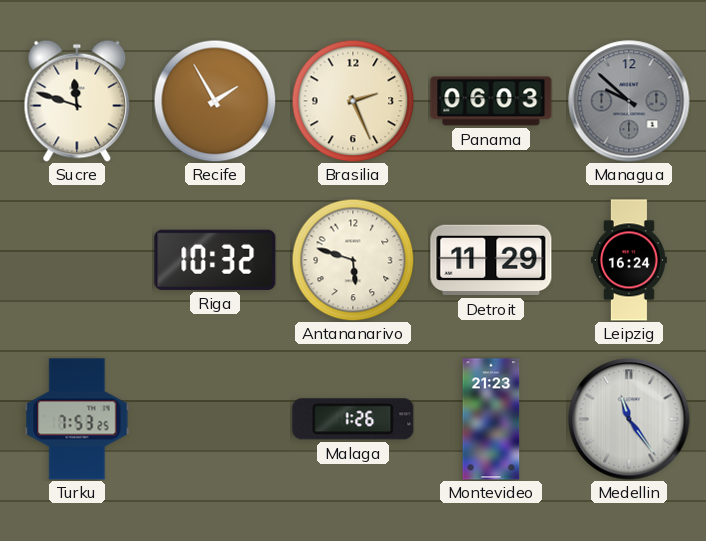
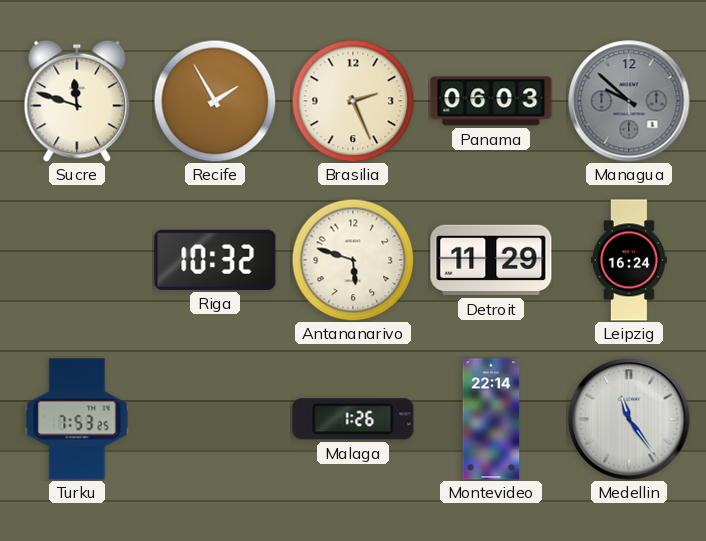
Montevideo: 21:23 -> 22:14 (491, 419)
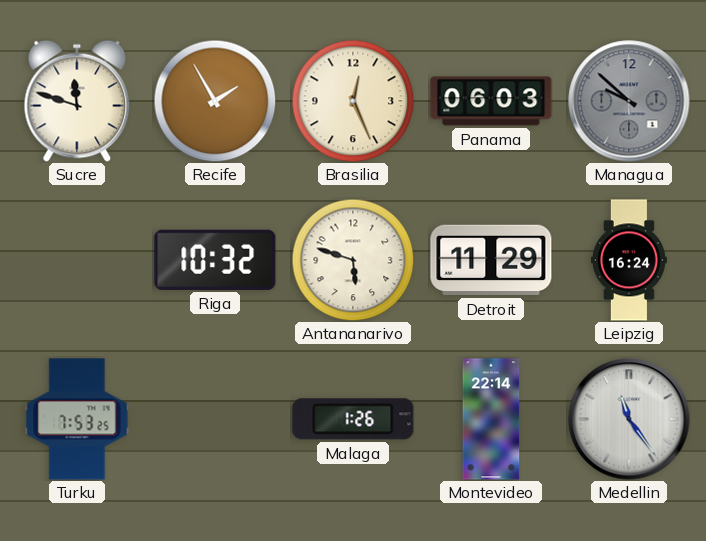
Brasilia: 2:26 -> 12:26 (353, 101)
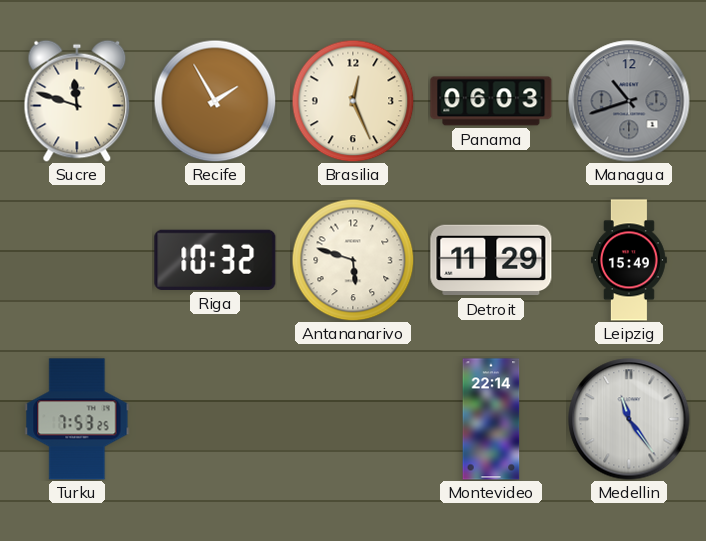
Managua: 9:52 -> 10:42 (629, 101)
Leipzig: 16:24 -> 15:49 (629, 260)
Malaga: 1:26 -> none (353, 419)
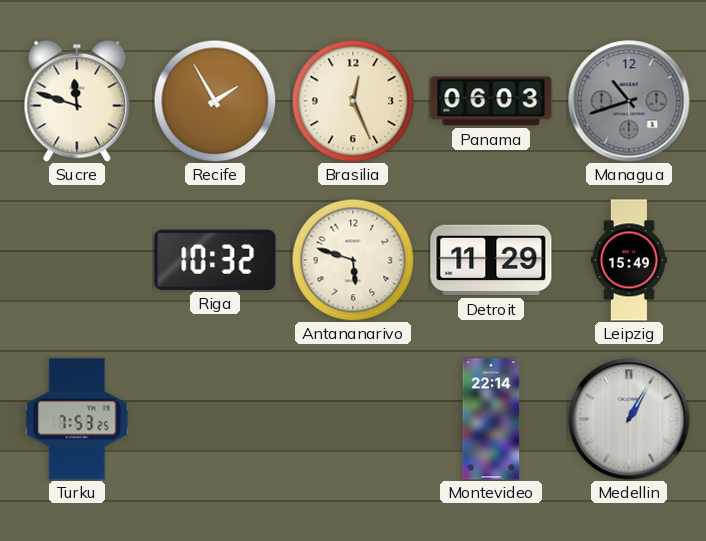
Medellin: 11:24 -> 1:05 (629, 419)
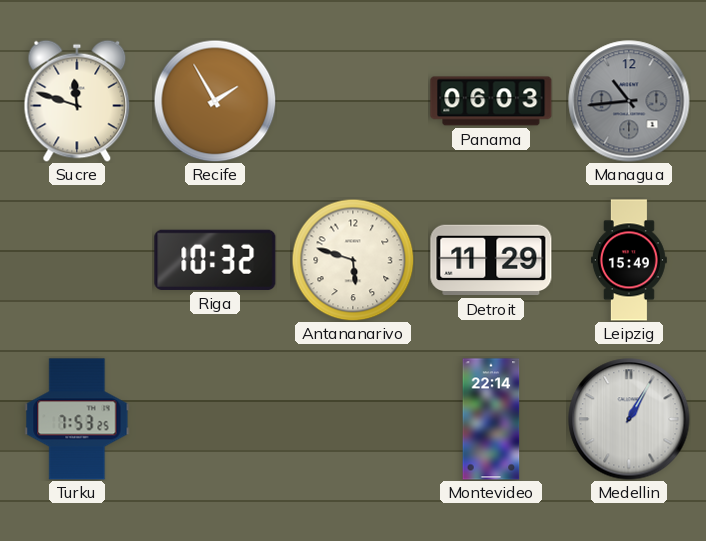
Brasilia: 12:26 -> none (353, 101)
Managua: 10:42 -> 10:44 (629, 101)
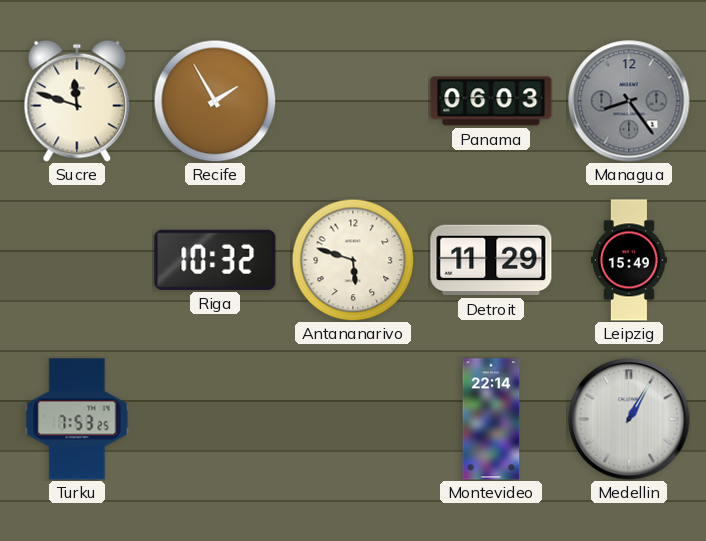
Managua: 10:44 -> 8:24 (629, 101)
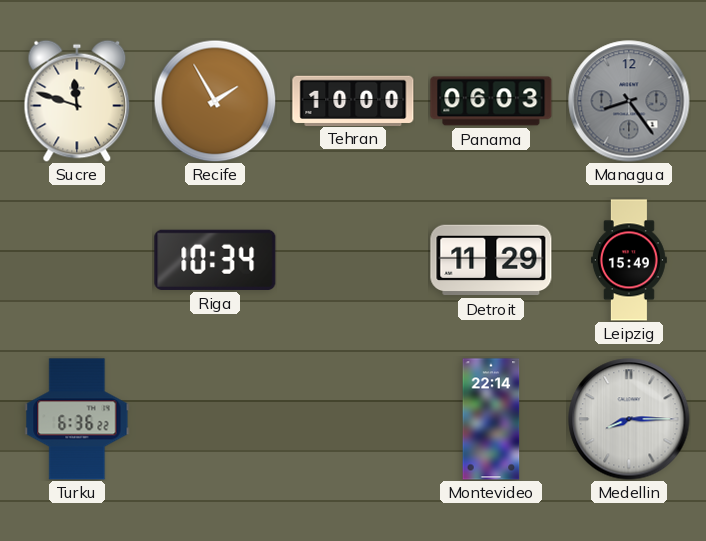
Tehran: none -> 10:00 (353, 100)
Riga: 10:32 -> 10:34 (215, 260)
Antananarivo: 5:48 -> none (353, 260)
Turku: 7:53 -> 6:36 (77, 419)
Medellin: 1:05 -> 8:15 (629, 419)
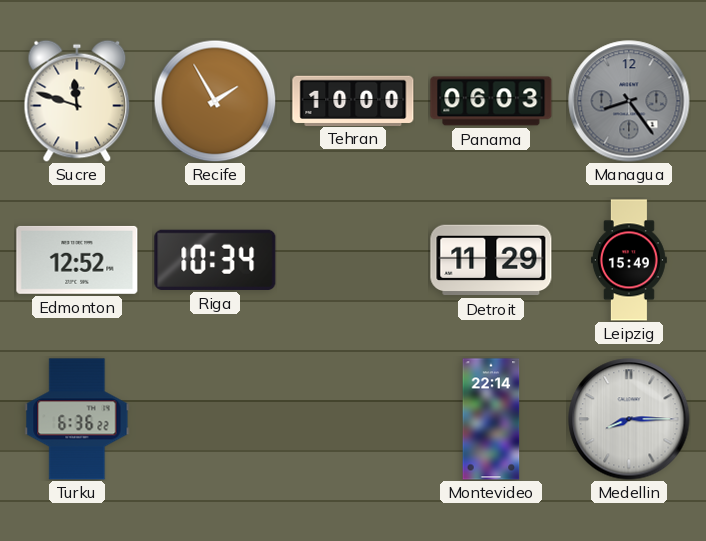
Edmonton: none -> 12:52 (77, 260)
